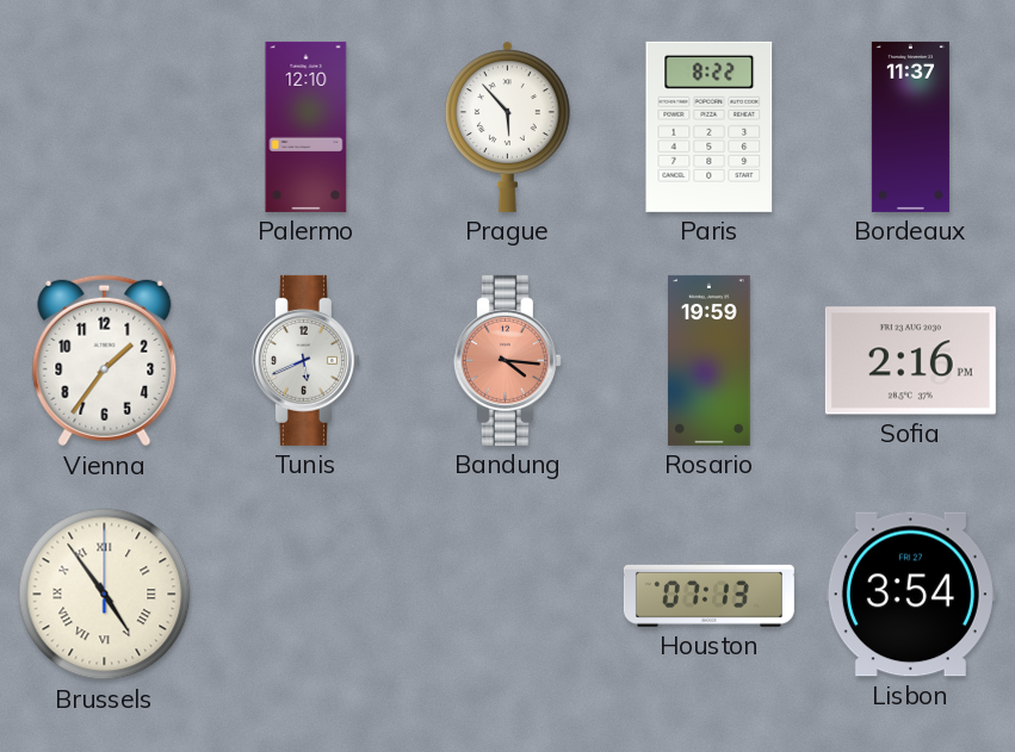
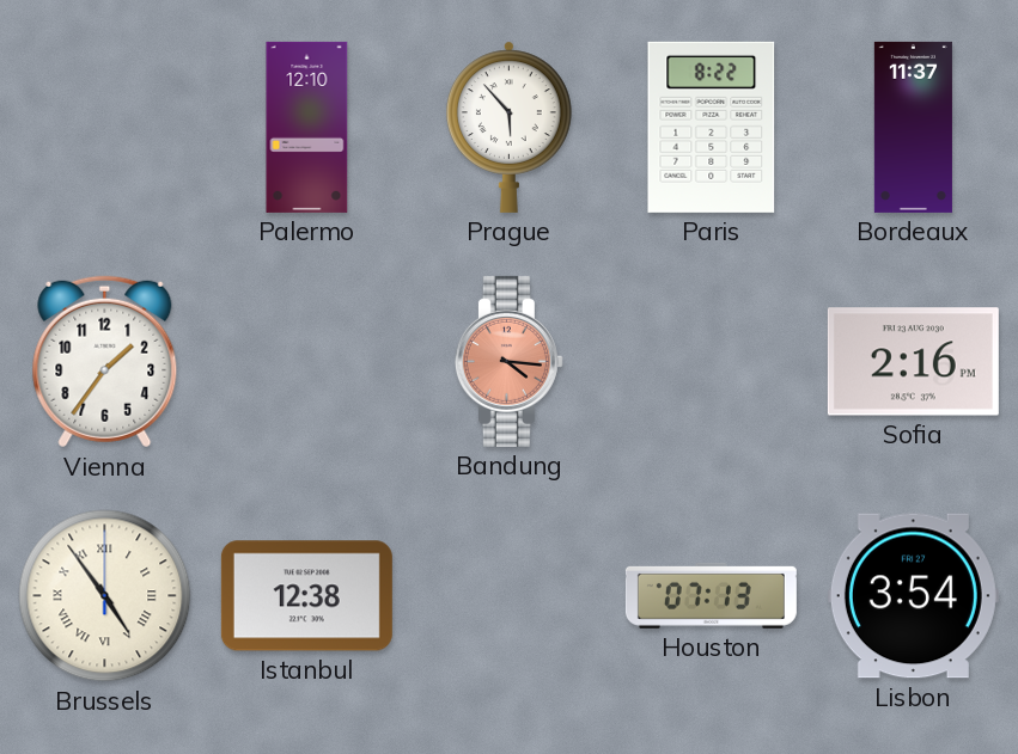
Tunis: 5:41 -> none (305, 360)
Rosario: 19:59 -> none (710, 360)
Istanbul: none -> 12:38 (306, 596)
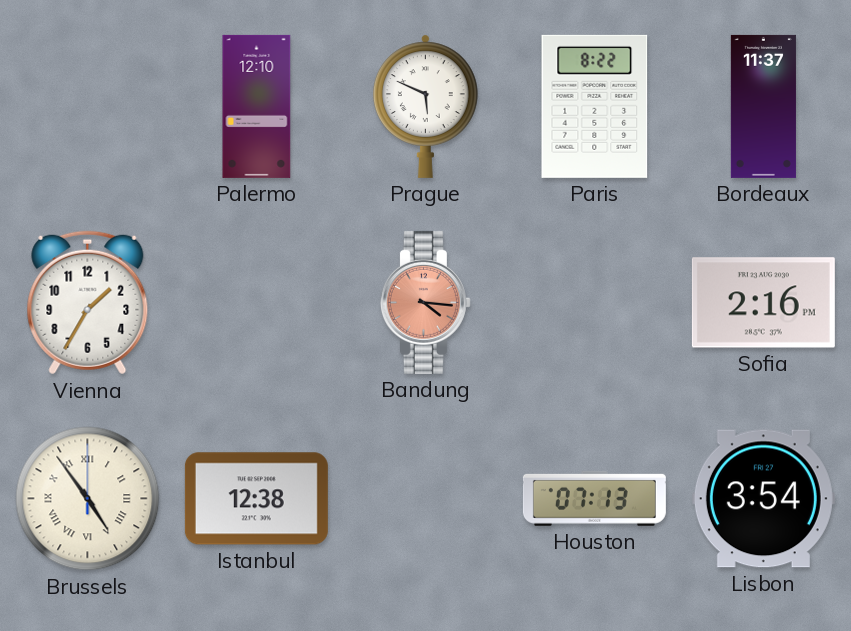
Prague: 5:53 -> 5:49 (426, 106)
Vienna: 1:36 -> 1:35 (88, 303)
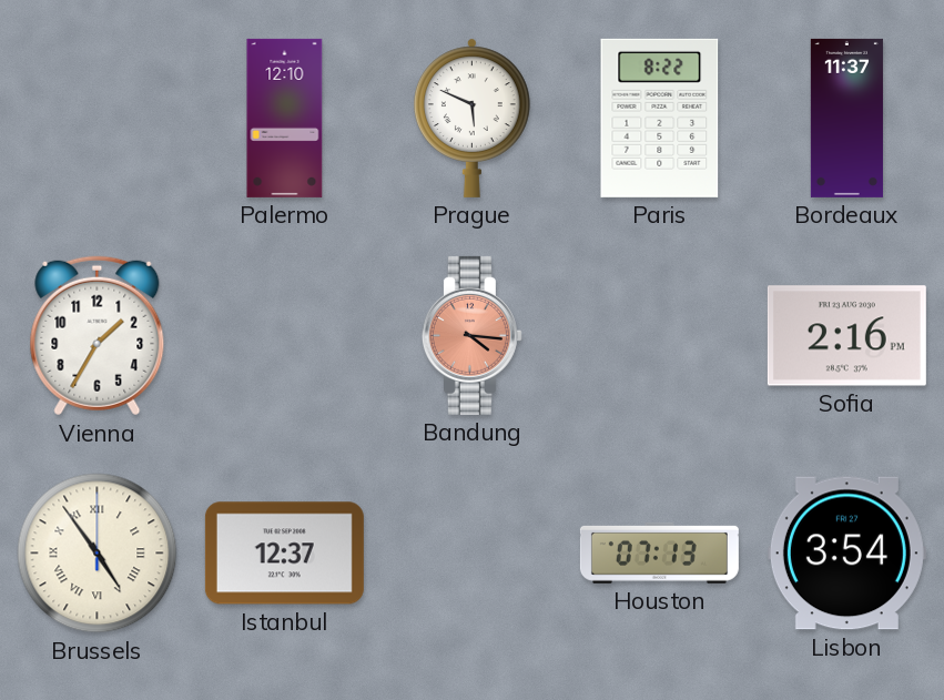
Istanbul: 12:38 -> 12:37 (284, 554)
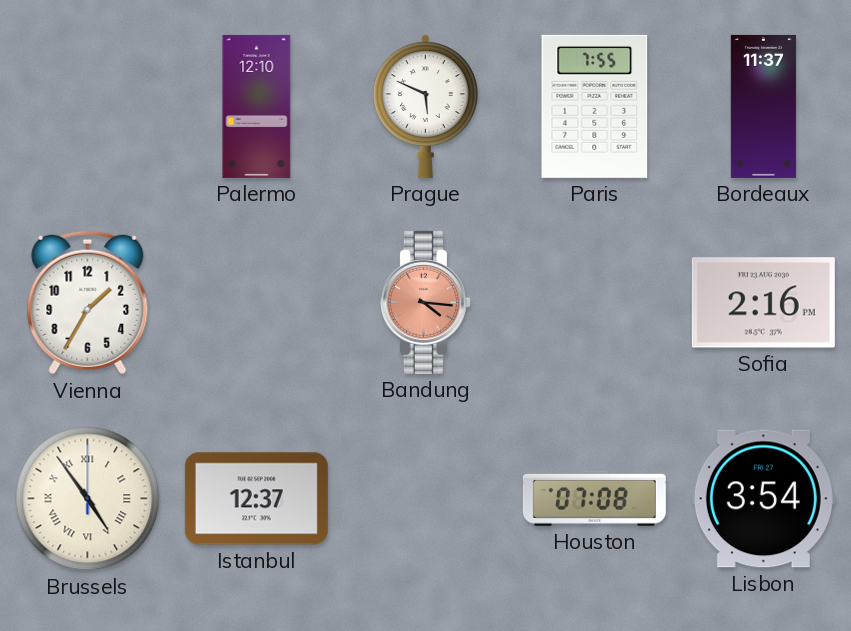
Paris: 8:22 -> 7:55 (595, 106)
Houston: 07:13 -> 07:08 (594, 498)
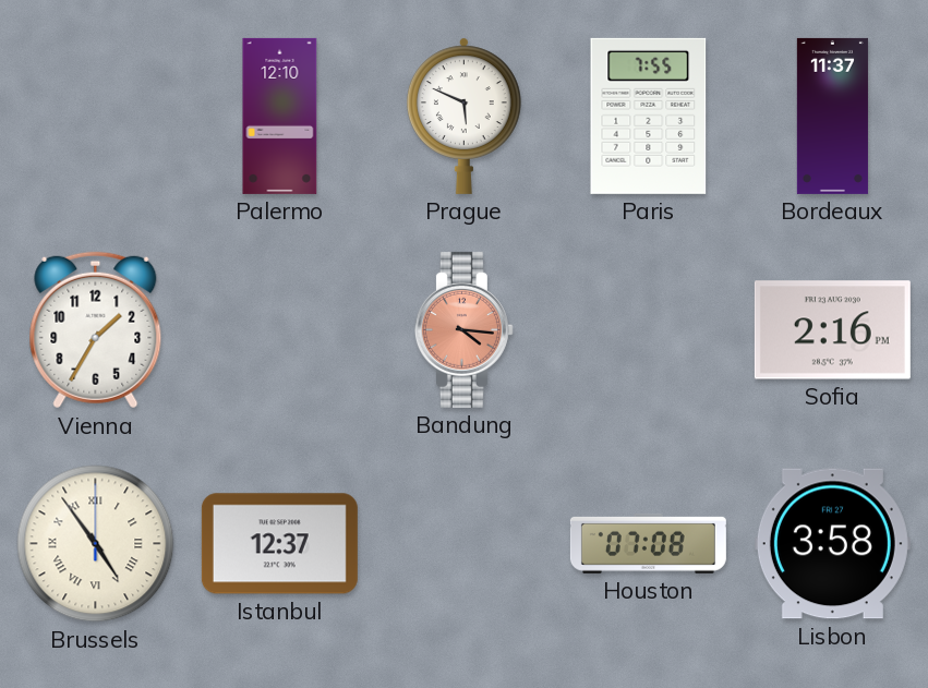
Lisbon: 3:54 -> 3:58 (832, 544)
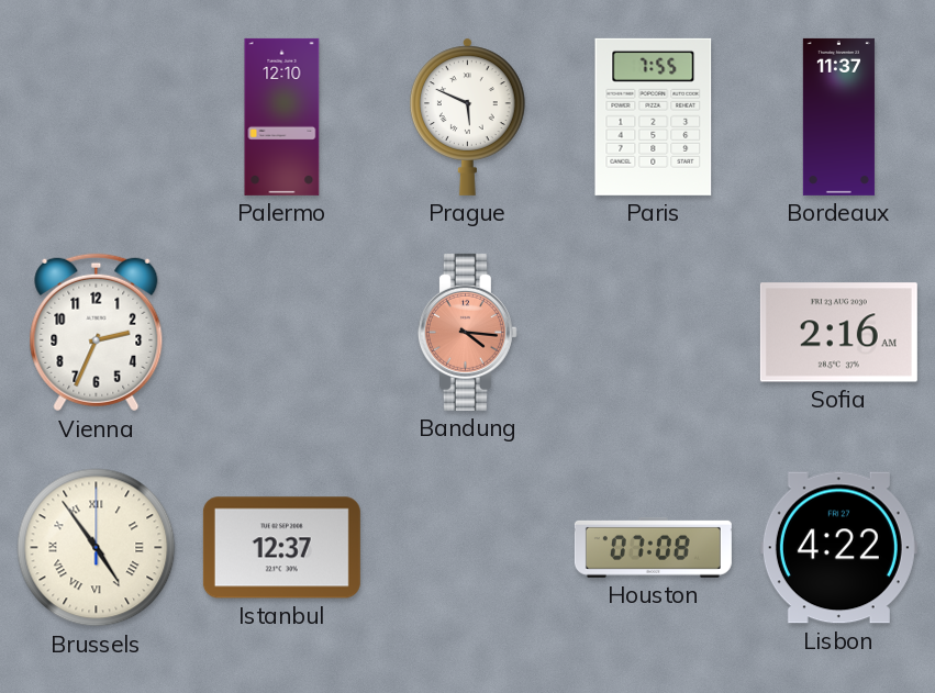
Vienna: 1:35 -> 2:34 (97, 333)
Sofia: 2:16 PM -> 2:16 AM (838, 333)
Lisbon: 3:58 -> 4:22 (838, 548)
